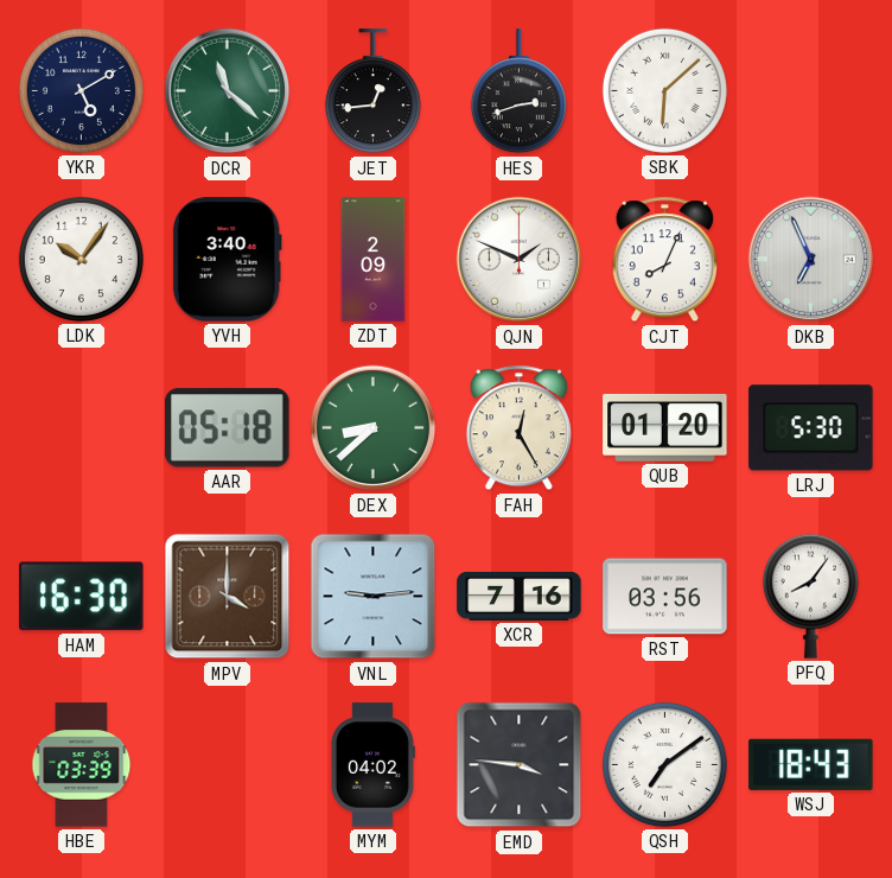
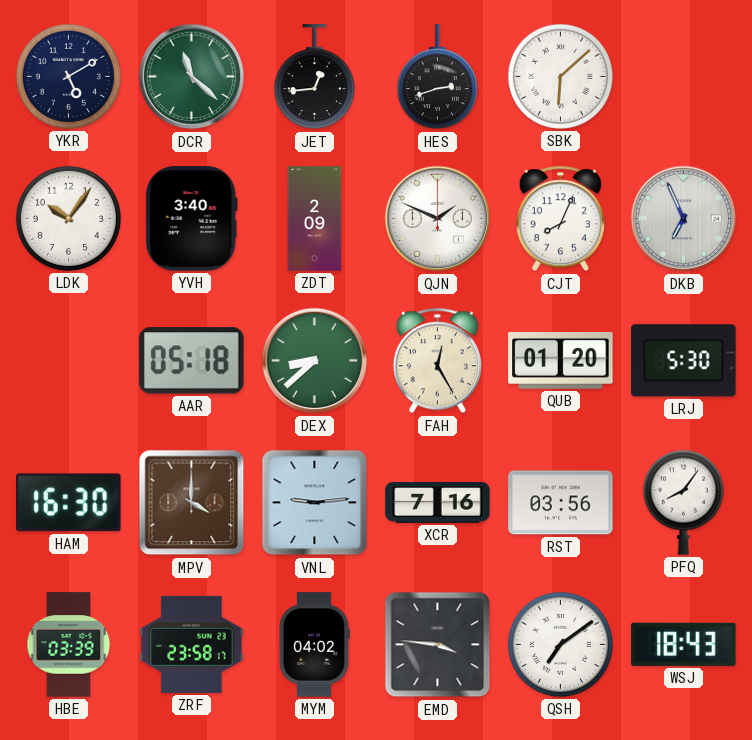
ZRF: none -> 23:58 (192, 644)
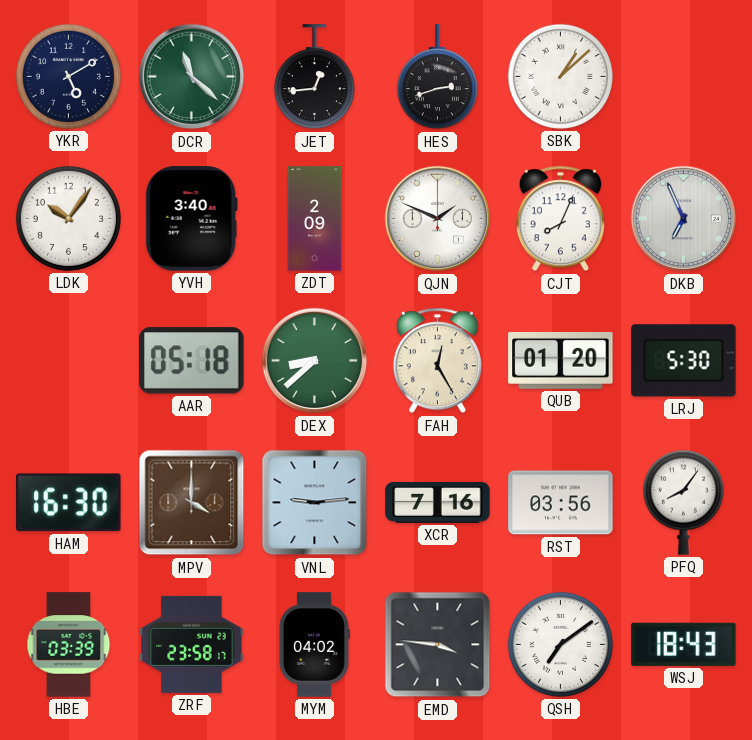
SBK: 6:08 -> 1:08 (560, 76)
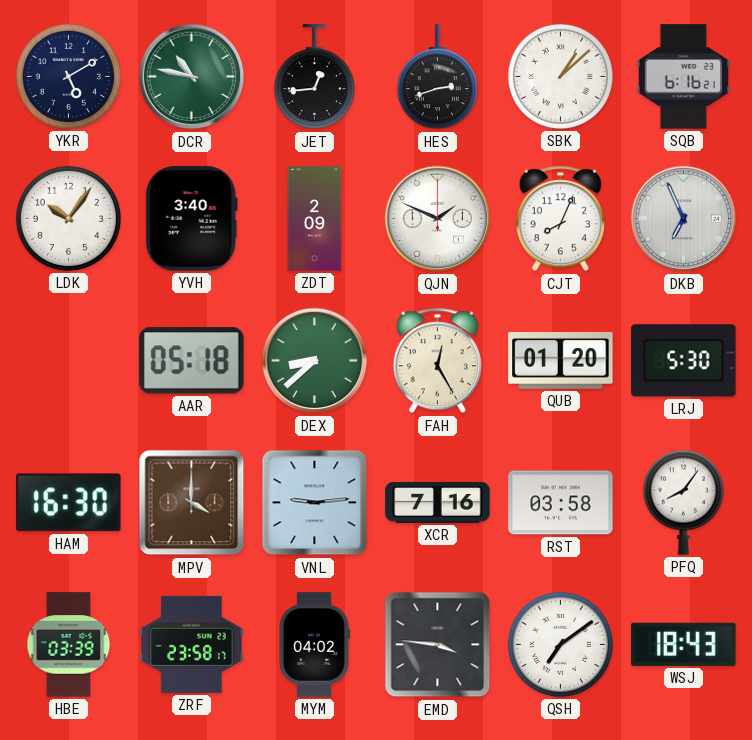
DCR: 11:22 -> 10:47 (192, 77)
SQB: none -> 6:16 (684, 77)
RST: 03:56 -> 03:58 (561, 503)
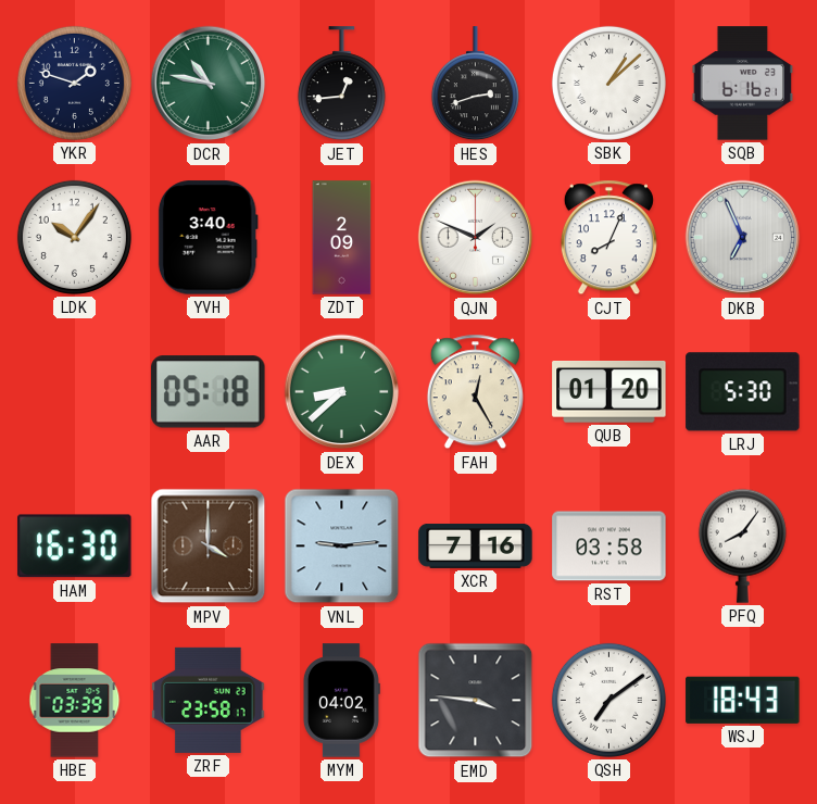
YKR: 5:10 -> 1:48 (74, 83)
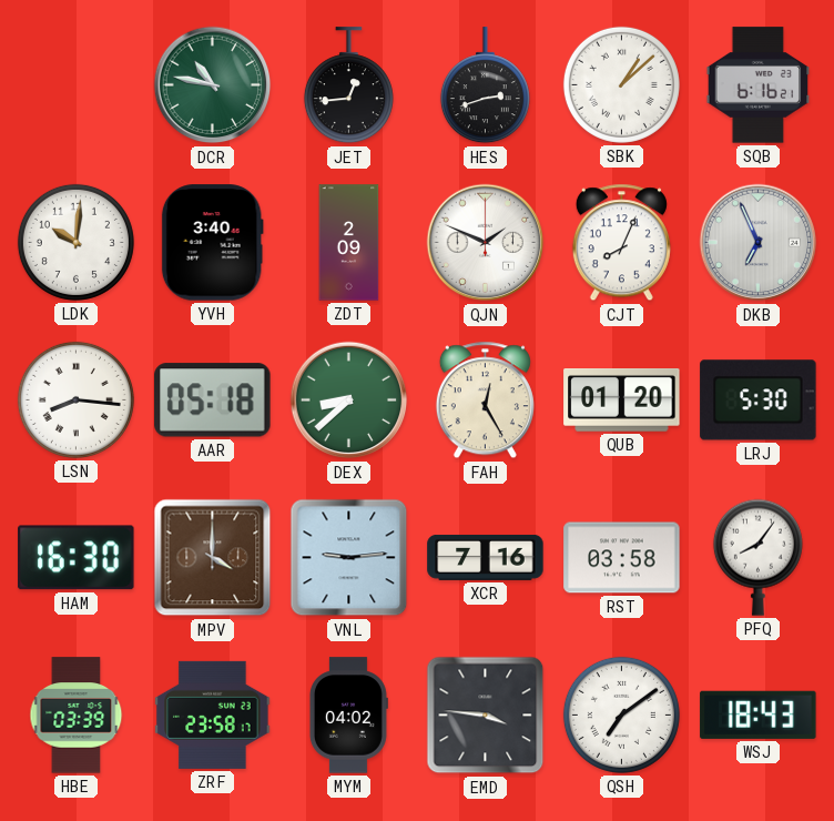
YKR: 1:48 -> none (74, 83)
LDK: 10:06 -> 10:01 (75, 242)
LSN: none -> 8:16 (75, 399)
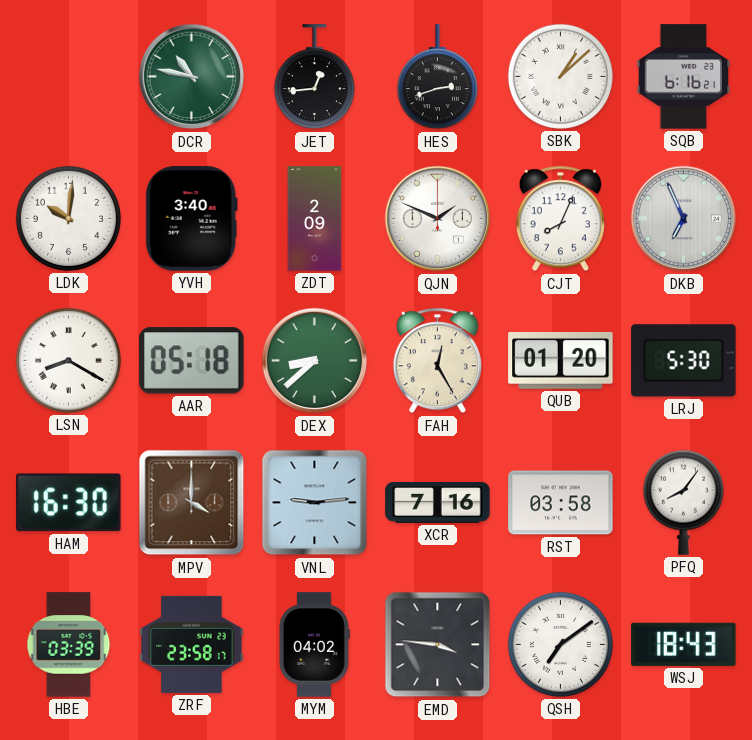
LSN: 8:16 -> 8:20 (68, 360)
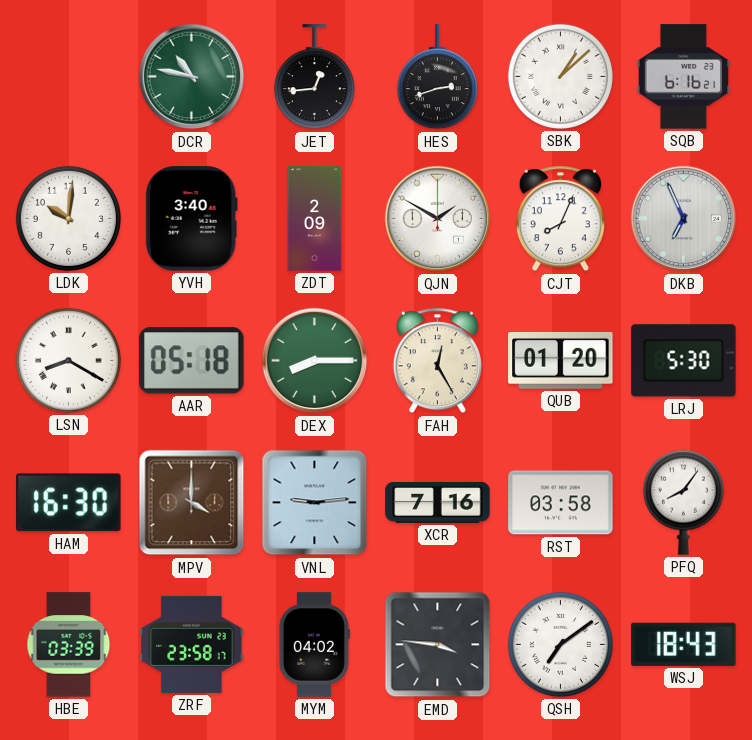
QJN: 1:49 -> 1:50 (438, 219)
DEX: 8:38 -> 8:15 (315, 361)
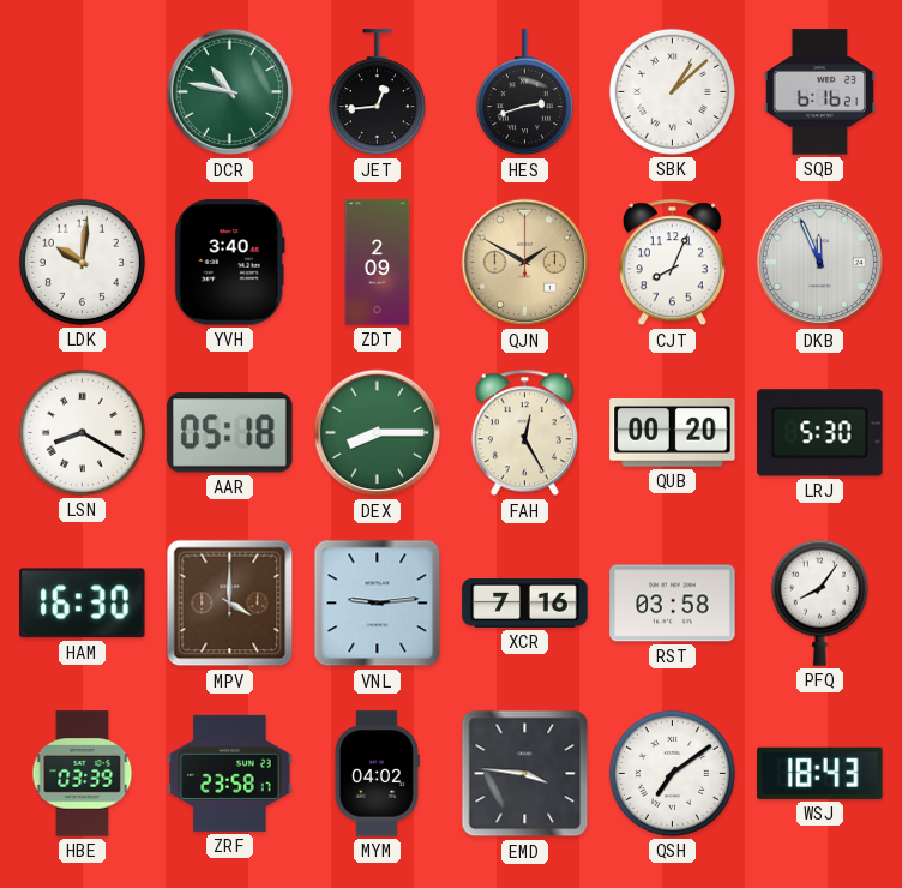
QJN dial: white -> champagne (525, 263)
DKB: 6:56 -> 11:56 (820, 263)
QUB: 01:20 -> 00:20 (673, 433)
